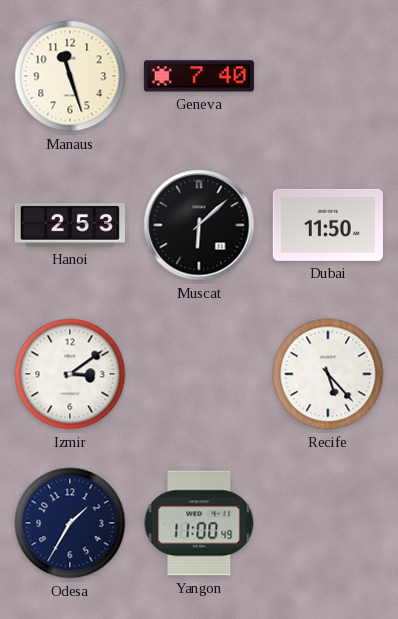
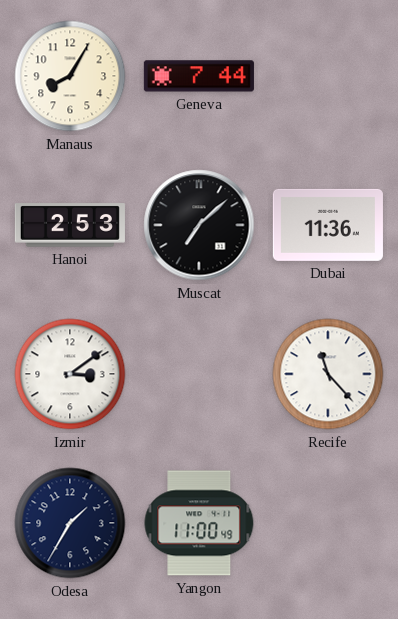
Manaus: 11:27 -> 8:05 (70, 76)
Geneva: 7:40 -> 7:44 (199, 76)
Muscat: 6:08 -> 7:08 (199, 225)
Dubai: 11:50 -> 11:36 (328, 225)
Recife: 5:23 -> 11:23 (328, 374)
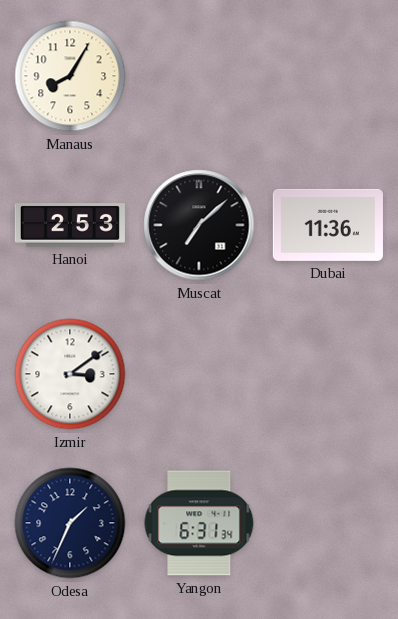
Geneva: 7:44 -> none (199, 76)
Recife: 11:23 -> none (328, 374)
Odesa: 1:35 -> 1:34 (70, 523)
Yangon: 11:00 -> 6:31 (199, 523)
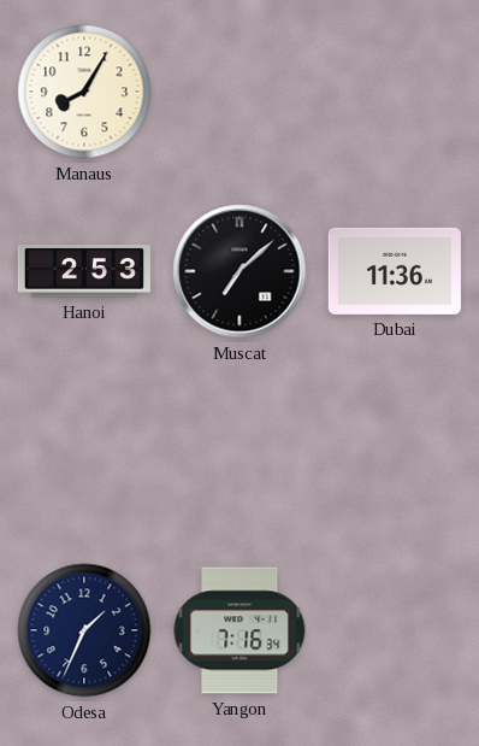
Izmir: 3:09 -> none (70, 374)
Yangon: 6:31 -> 7:16 (239, 630)
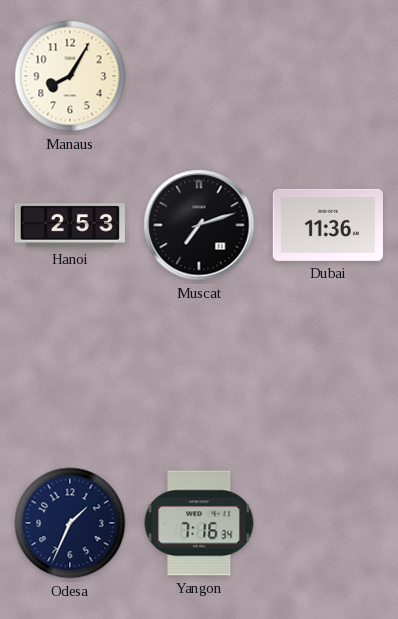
Muscat: 7:08 -> 7:12 (199, 225)
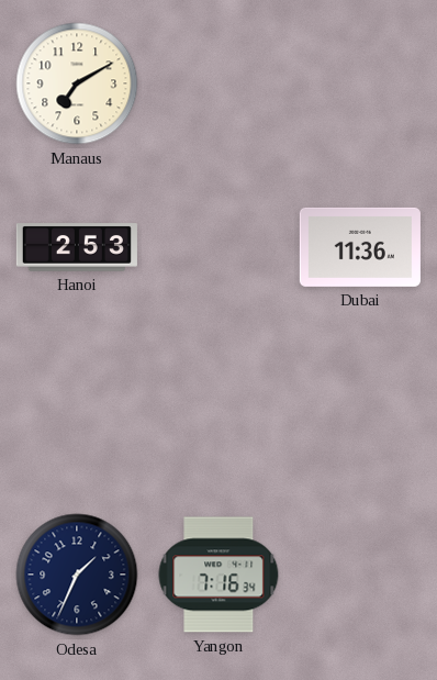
Manaus: 8:05 -> 7:10 (77, 83)
Muscat: 7:12 -> none (199, 225)
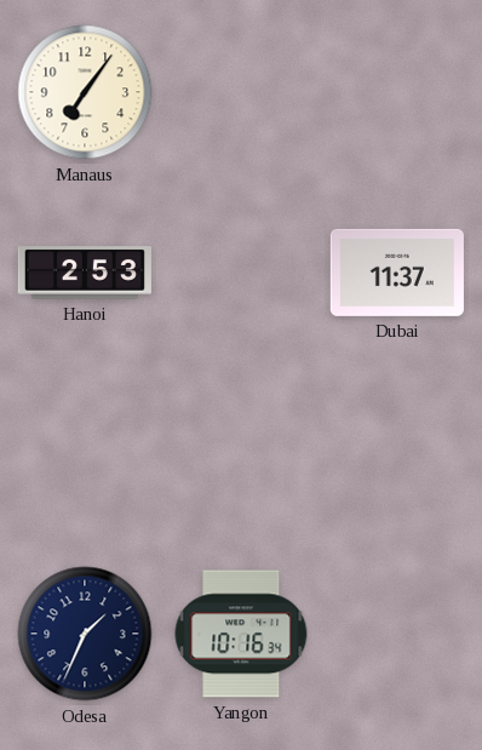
Manaus: 7:10 -> 7:06 (85, 92)
Dubai: 11:36 -> 11:37 (397, 273)
Yangon: 7:16 -> 10:16 (241, 634)
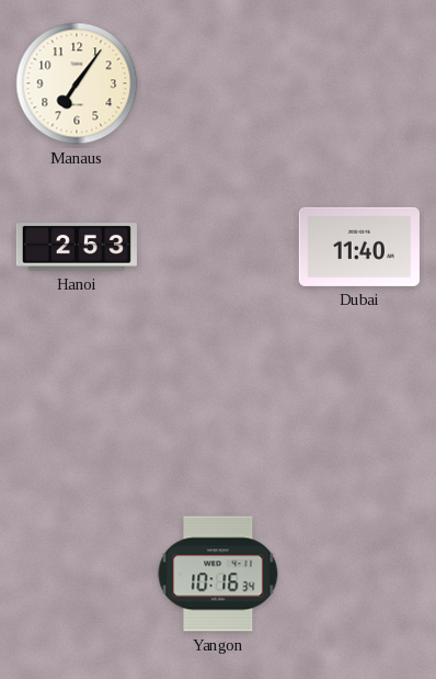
Dubai: 11:37 -> 11:40 (359, 247)
Odesa: 1:34 -> none (85, 634)
